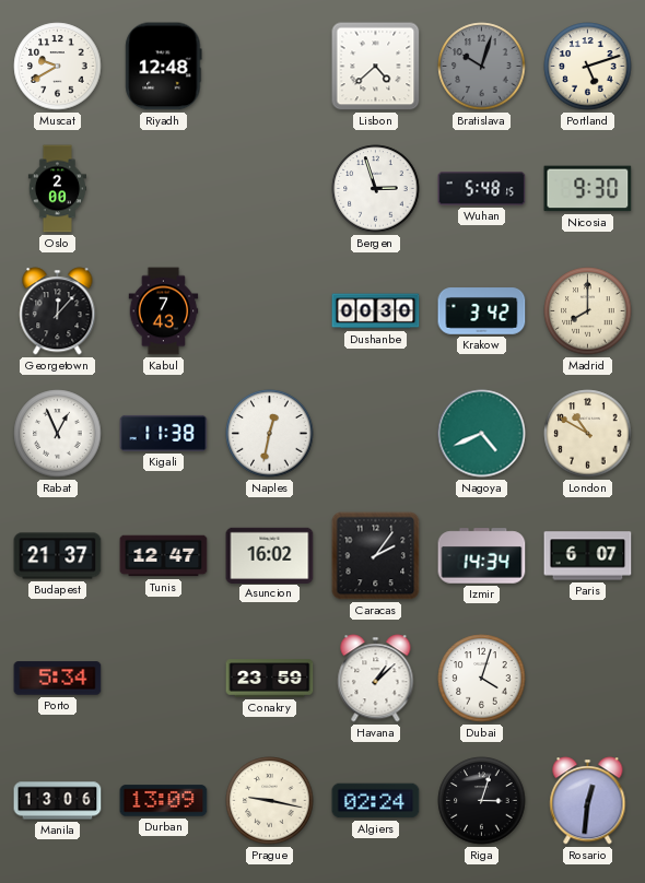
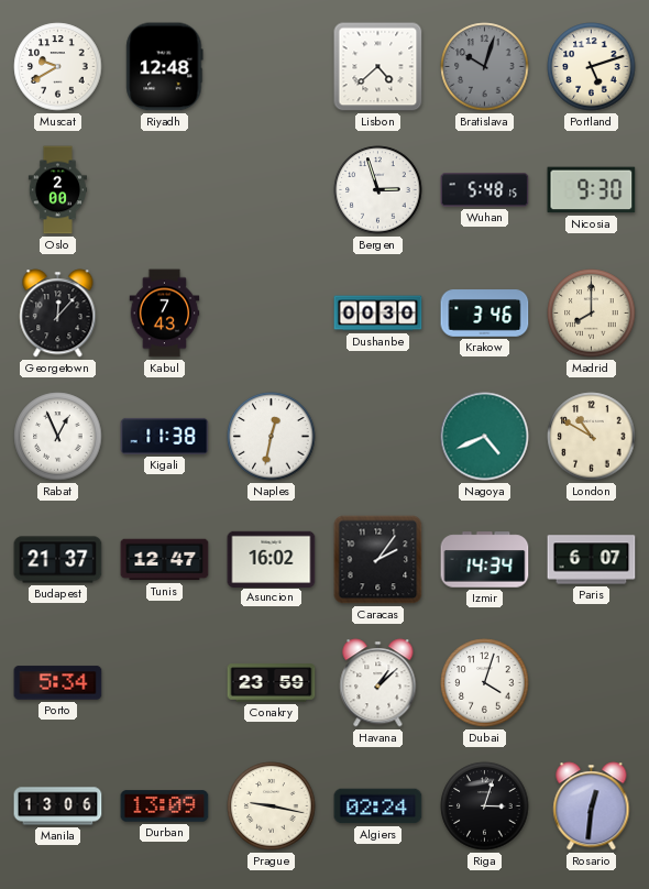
Krakow: 3:42 -> 3:46 (485, 314)
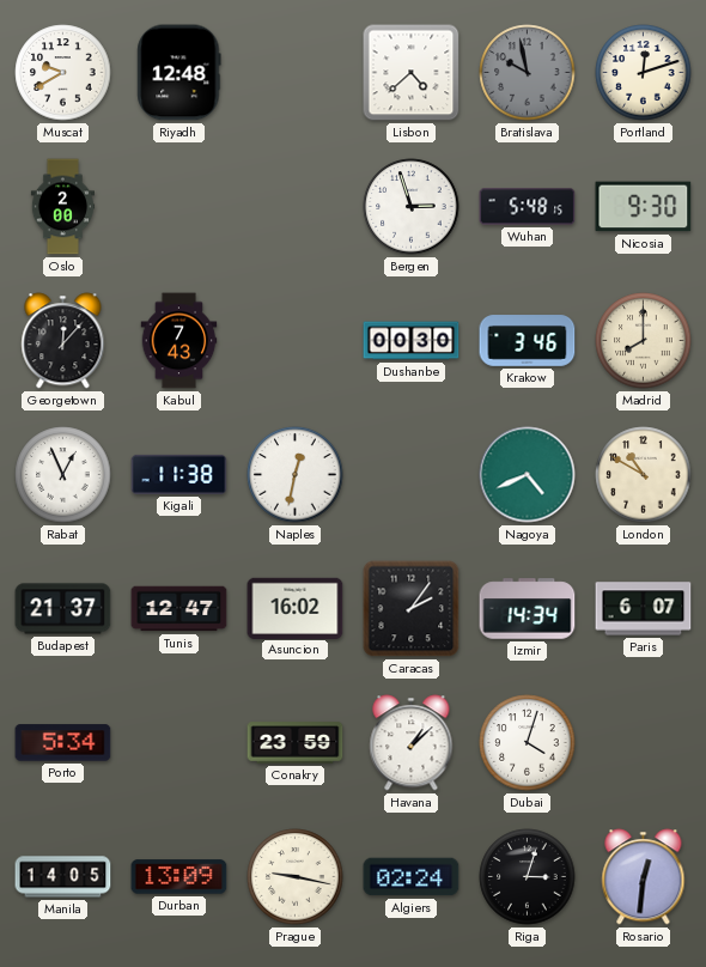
Bratislava: 10:03 -> 9:58 (528, 73)
Portland: 5:12 -> 12:12 (644, 73)
Manila: 13:06 -> 14:05 (63, 877)
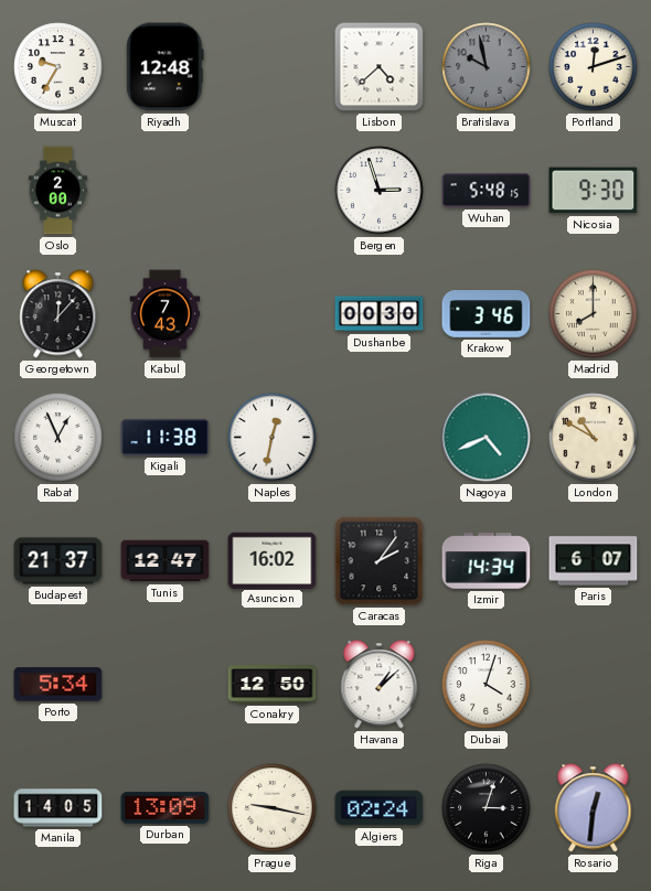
Muscat: 9:40 -> 9:35 (58, 67)
Conakry: 23:59 -> 12:50 (273, 685)
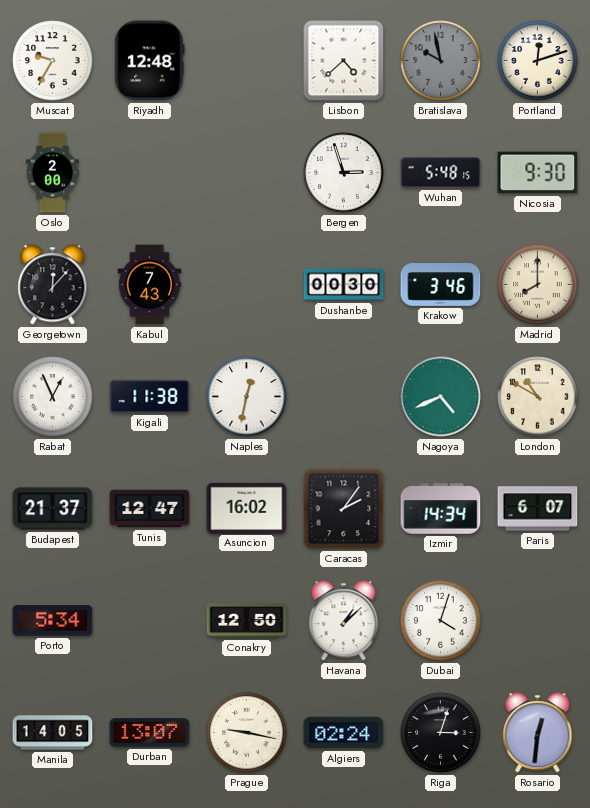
Durban: 13:09 -> 13:07 (150, 733)
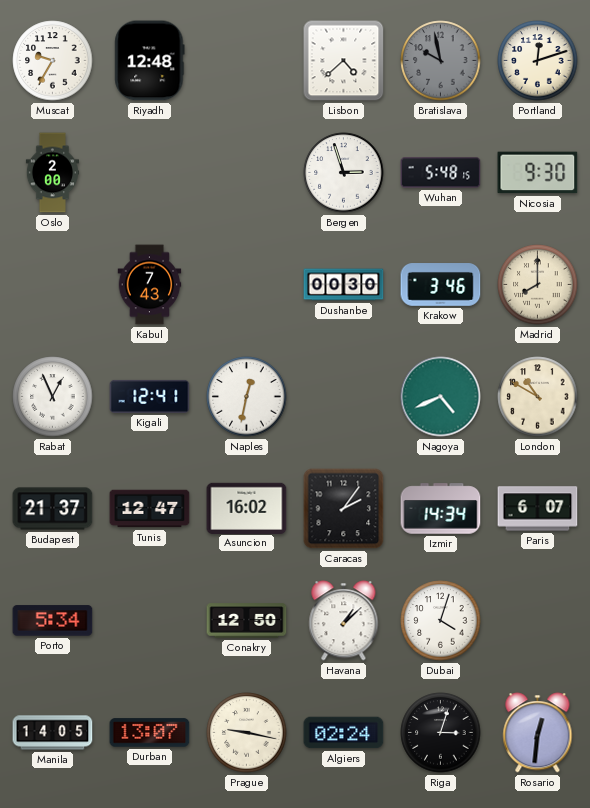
Georgetown: 12:07 -> none (53, 285)
Kigali: 11:38 -> 12:41 (150, 396)
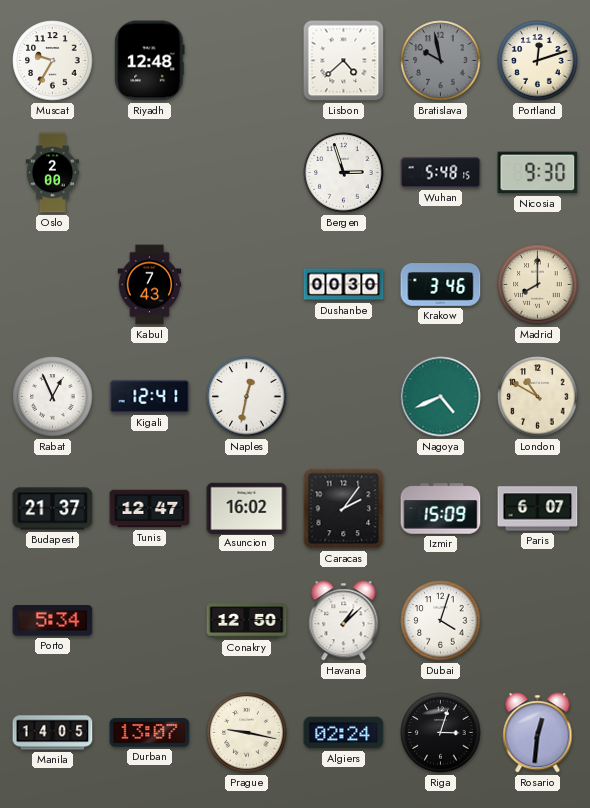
Izmir: 14:34 -> 15:09 (441, 509)
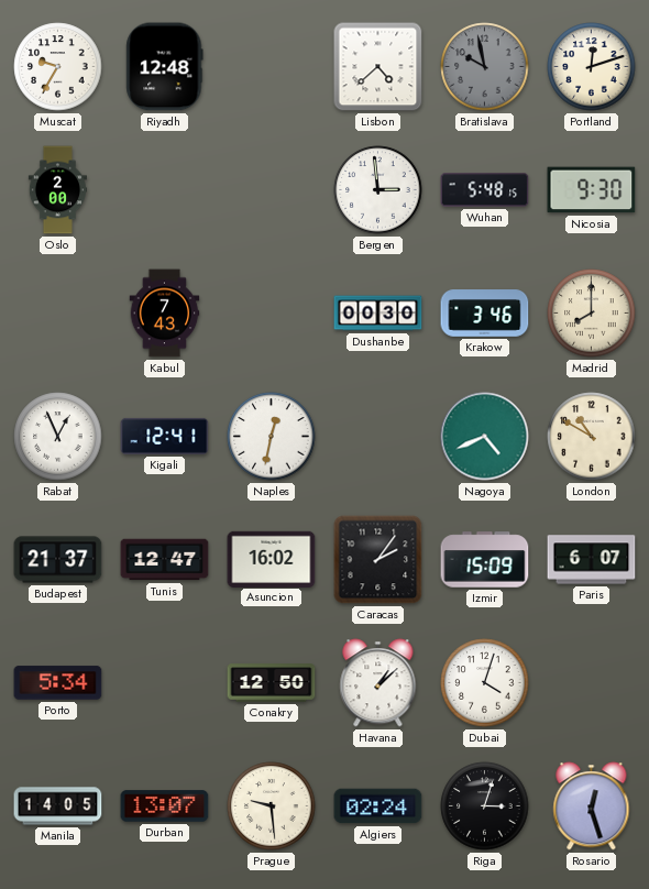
Bergen: 2:57 -> 2:59 (378, 190)
Prague: 9:17 -> 9:29 (272, 806)
Rosario: 12:31 -> 12:27 (592, 806)
